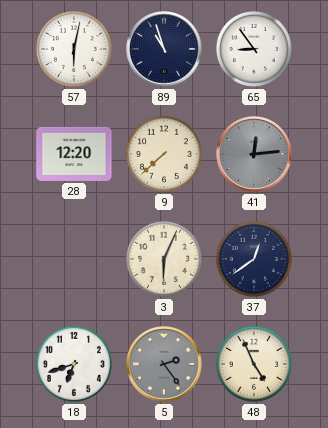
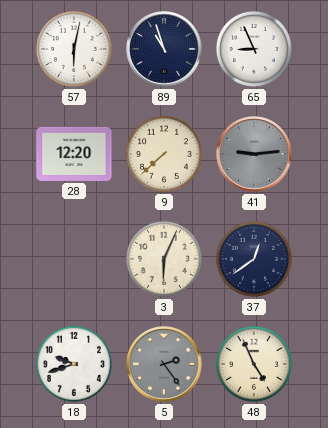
65: 8:54 -> 8:56 (254, 49)
41: 12:14 -> 9:14 (254, 154)
18: 6:42 -> 9:42 (74, 364)
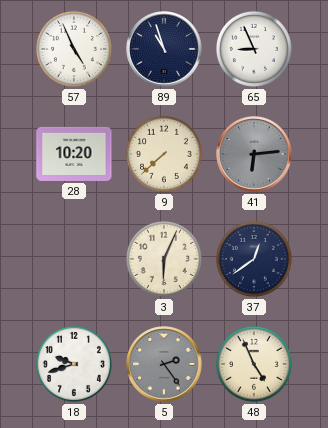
57: 6:02 -> 4:56 (74, 49)
28: 12:20 -> 10:20 (74, 154)
41: 9:14 -> 6:14 (254, 154)
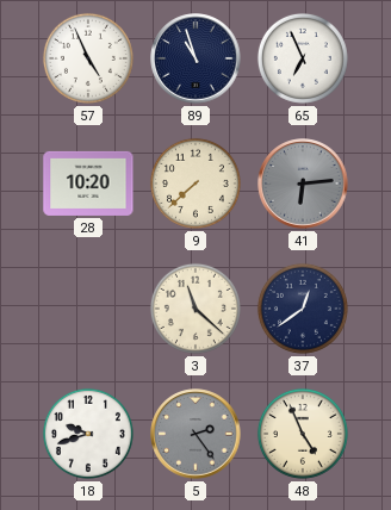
65: 8:56 -> 6:56 (303, 58)
3: 6:04 -> 11:22 (195, 309)
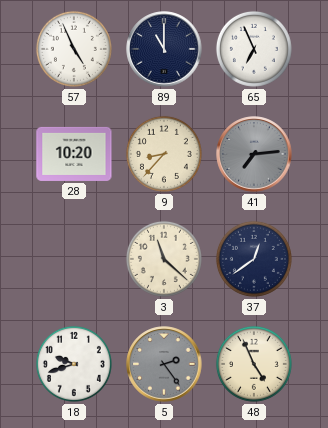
89: 10:57 -> 11:00 (164, 49)
9: 7:38 -> 8:37 (164, 154)
41: 6:14 -> 7:14 (254, 154)
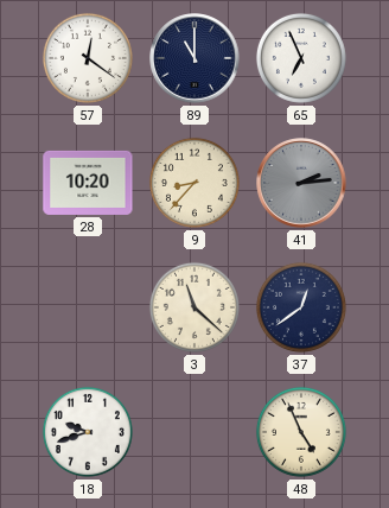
57: 4:56 -> 12:21 (88, 58)
41: 7:14 -> 2:14 (301, 183)
5: 2:24 -> none (164, 364)
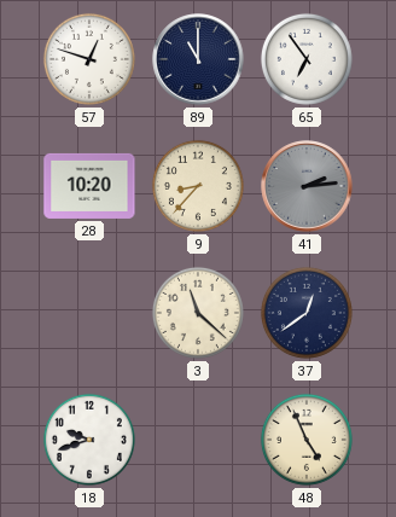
57: 12:21 -> 12:48 (89, 59)
65: 6:56 -> 6:54 (307, 59)
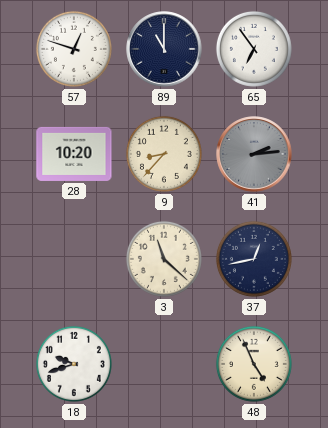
37: 12:39 -> 12:43 (254, 259)
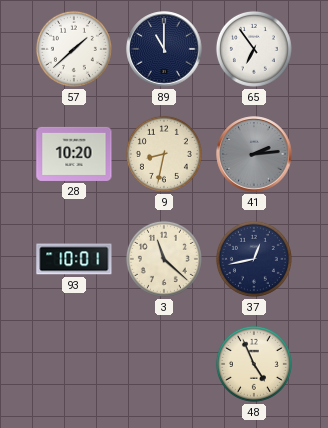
57: 12:48 -> 1:38 (74, 49)
9: 8:37 -> 8:32 (164, 154)
93: none -> 10:01 (74, 259)
18: 9:42 -> none (74, 364)
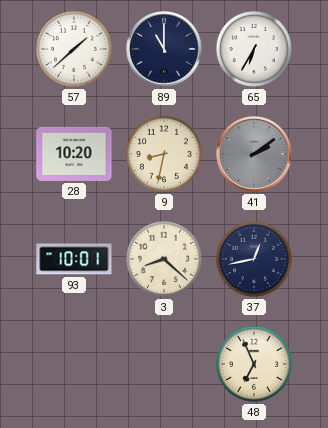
65: 6:54 -> 6:35 (254, 49)
41: 2:14 -> 2:09 (254, 154)
3: 11:22 -> 8:22 (164, 259)
48: 4:56 -> 6:56 (254, 364)
